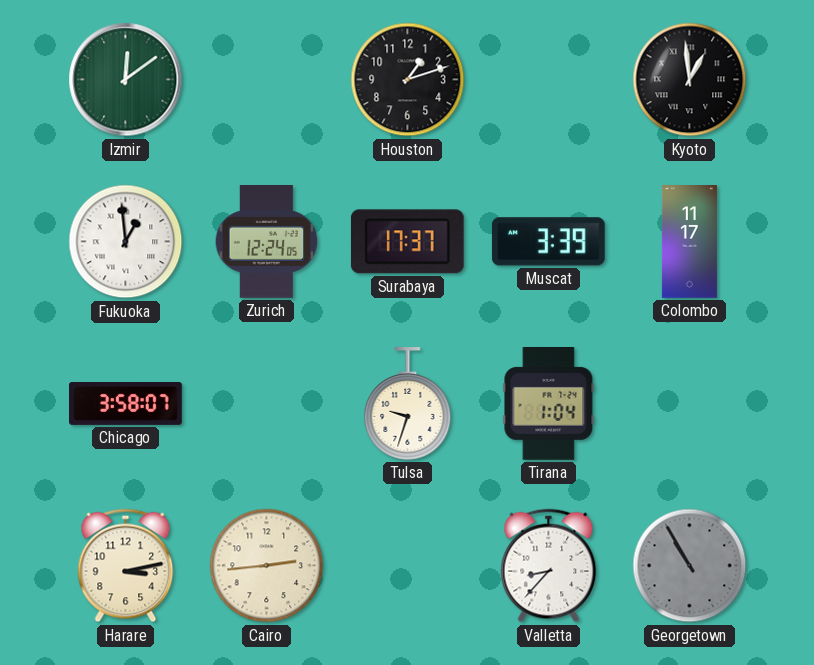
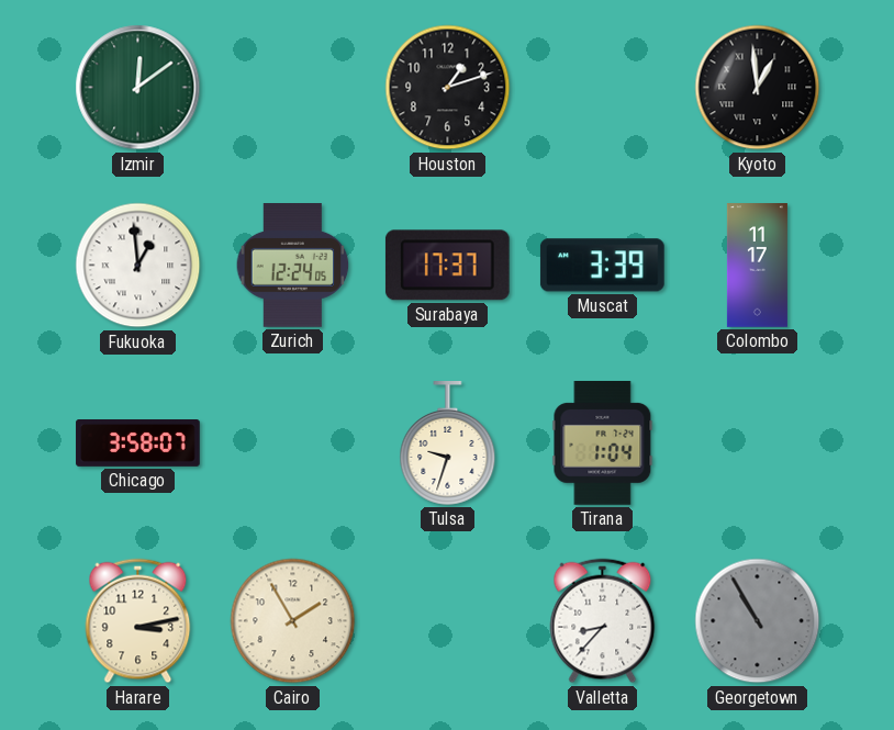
Cairo: 2:44 -> 1:55 (293, 621)
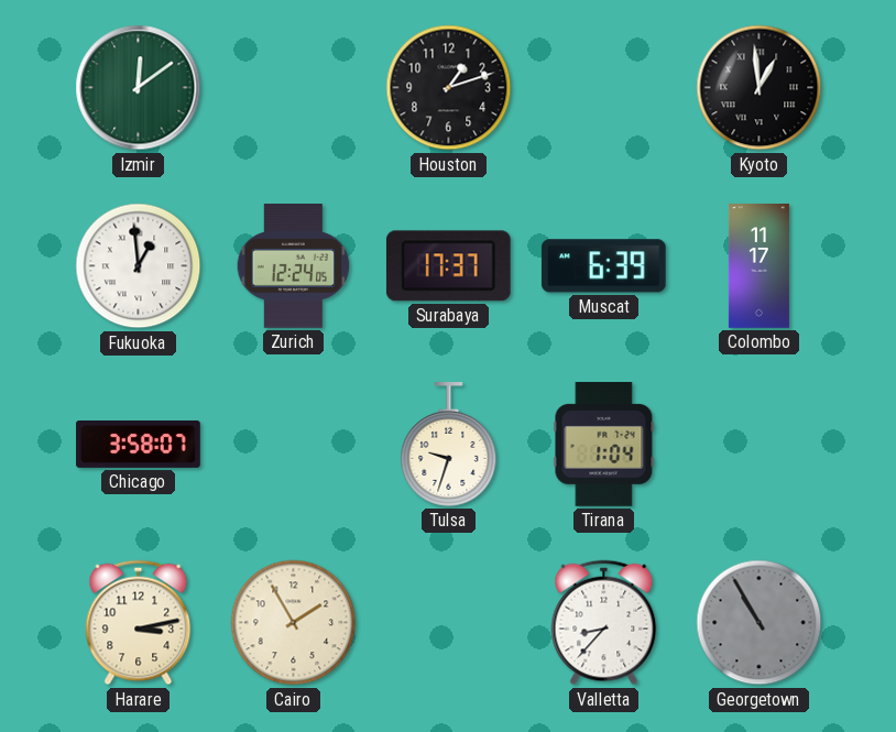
Muscat: 3:39 -> 6:39 (603, 266)
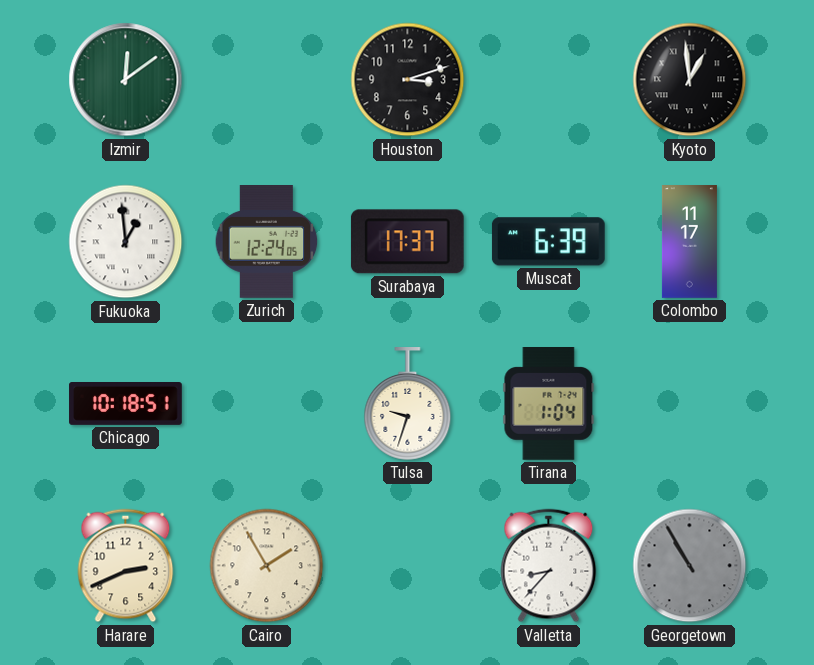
Houston: 1:12 -> 3:12 (408, 80)
Chicago: 3:58 -> 10:18 (126, 404)
Harare: 3:13 -> 2:41 (126, 566)
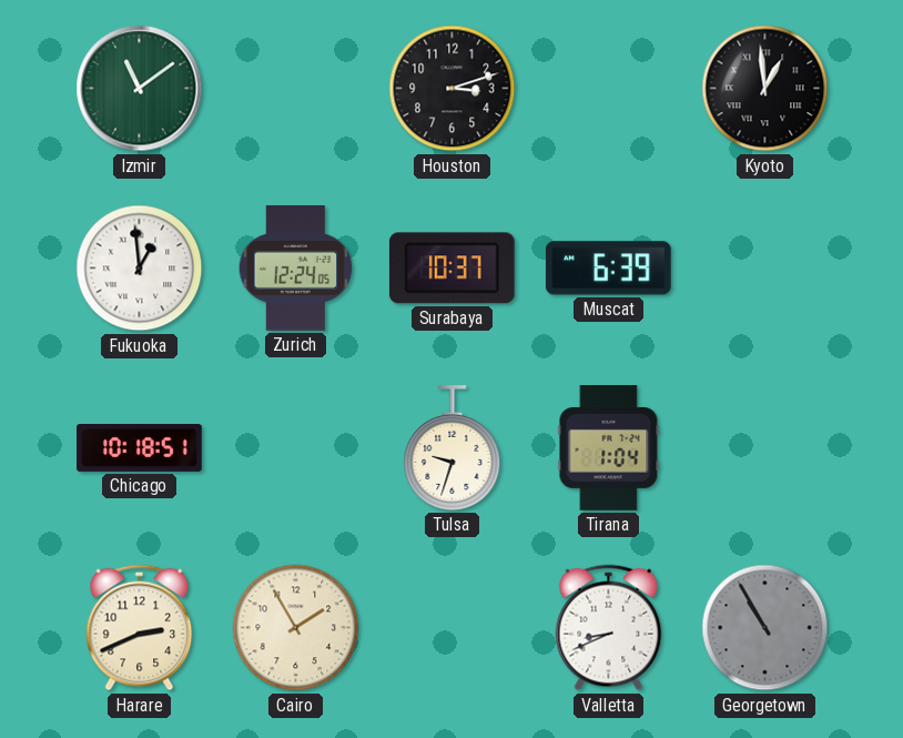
Izmir: 12:09 -> 11:09 (140, 89)
Surabaya: 17:37 -> 10:37 (451, 269)
Colombo: 11:17 -> none (689, 242)
Valletta: 8:37 -> 8:41 (609, 628)
